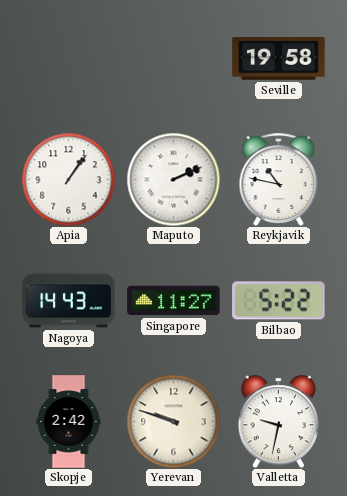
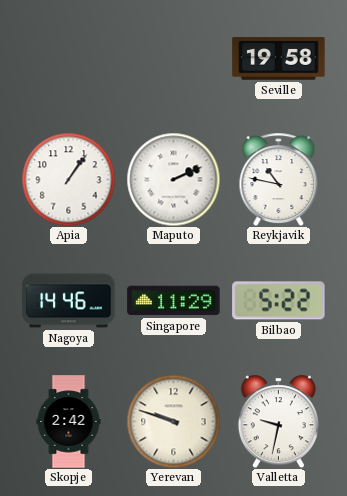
Nagoya: 14:43 -> 14:46 (69, 301)
Singapore: 11:27 -> 11:29 (174, 301)
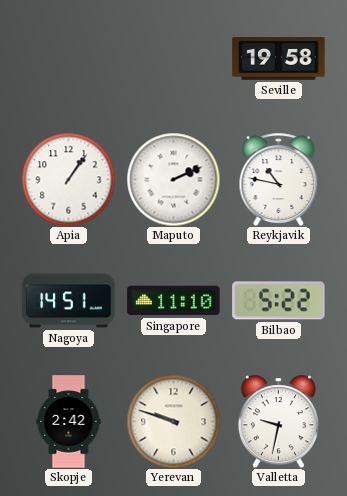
Nagoya: 14:46 -> 14:51 (69, 301)
Singapore: 11:29 -> 11:10 (174, 301)
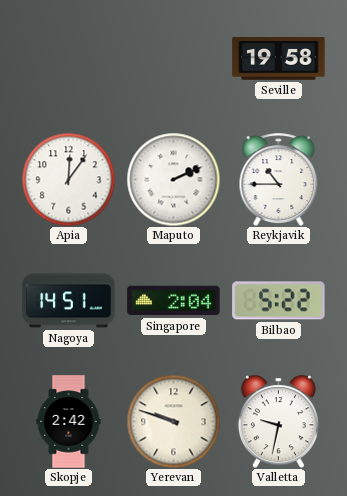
Apia: 1:06 -> 12:06 (68, 179)
Reykjavik: 10:47 -> 10:45 (279, 179)
Singapore: 11:10 -> 2:04 (174, 301)
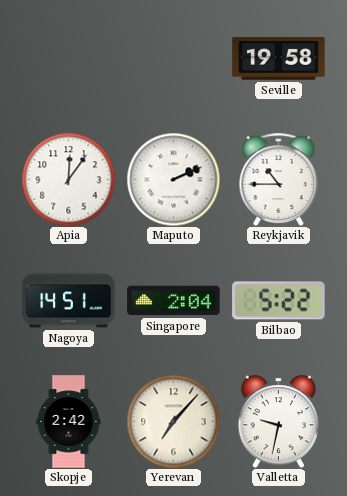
Yerevan: 9:48 -> 7:07 (173, 421)
